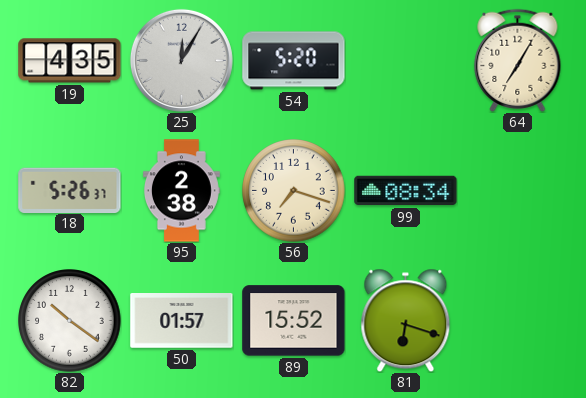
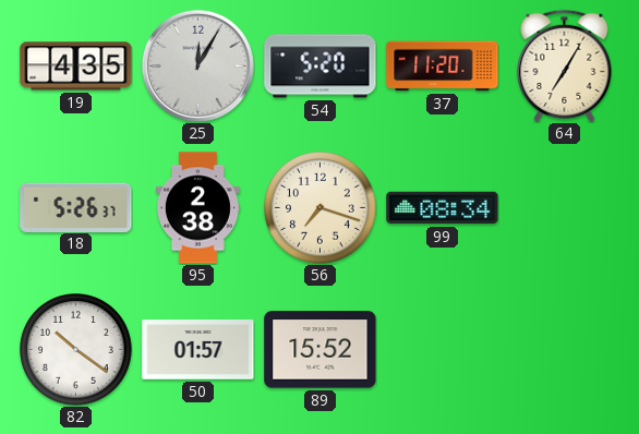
37: none -> 11:20 (443, 67)
81: 6:18 -> none (406, 320)
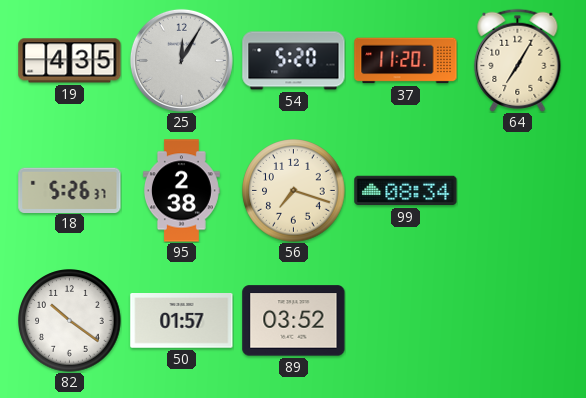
89: 15:52 -> 03:52 (294, 321)
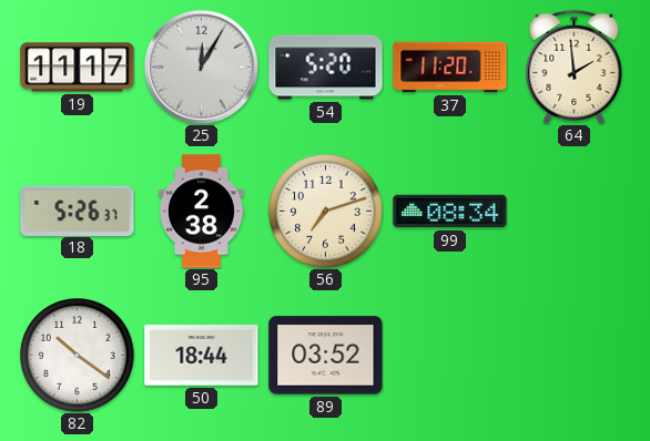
19: 4:35 -> 11:17 (78, 68)
64: 7:05 -> 1:59 (575, 66)
56: 7:18 -> 7:12 (326, 212)
50: 01:57 -> 18:44 (202, 356)
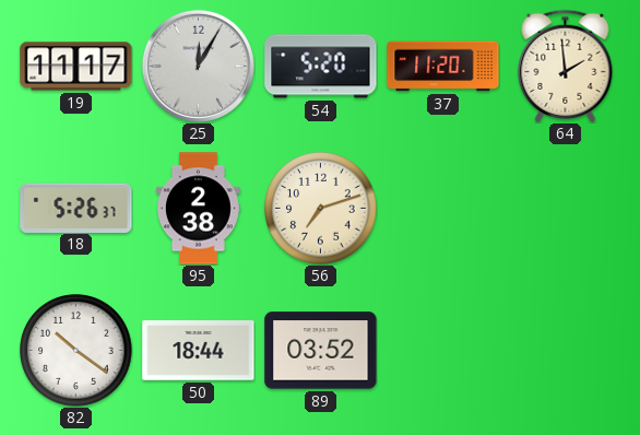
99: 08:34 -> none (450, 212)
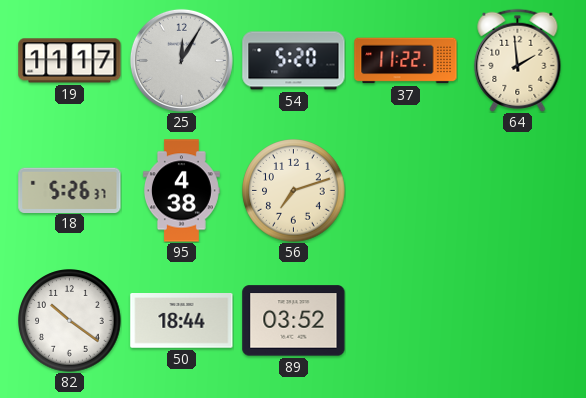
37: 11:20 -> 11:22 (406, 61)
95: 2:38 -> 4:38 (181, 191)
